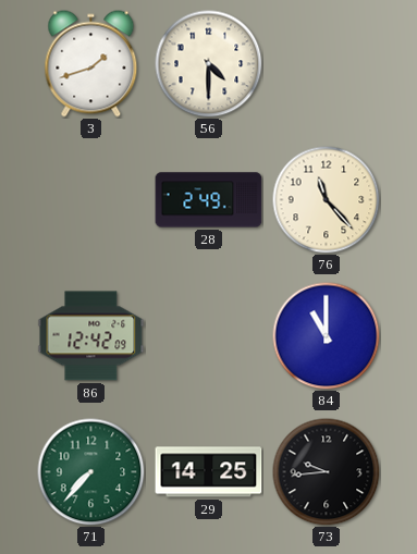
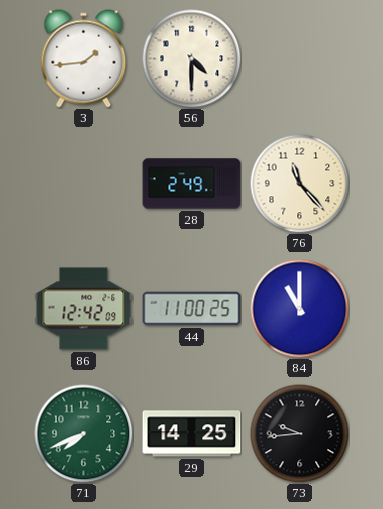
3: 1:42 -> 1:44 (84, 59)
44: none -> 11:00 (192, 309)
71: 7:37 -> 7:41 (84, 434)
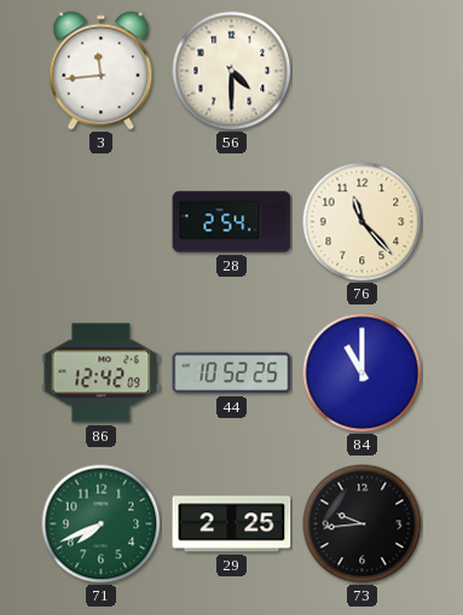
3: 1:44 -> 11:44 (102, 71)
28: 2:49 -> 2:54 (232, 222)
44: 11:00 -> 10:52 (232, 373)
29: 14:25 -> 2:25 (232, 524)
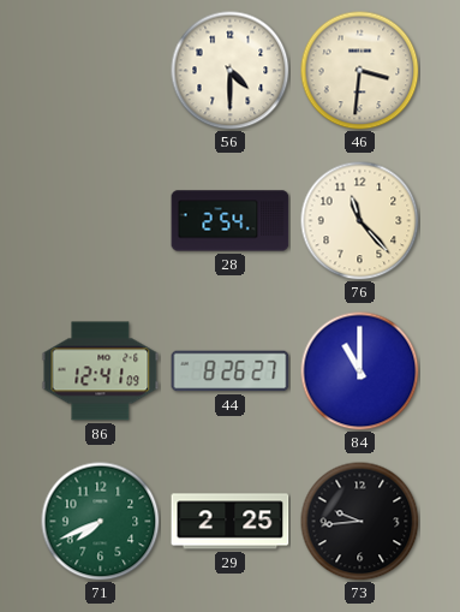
3: 11:44 -> none (102, 71)
46: none -> 3:31 (360, 71)
86: 12:42 -> 12:41 (101, 372)
44: 10:52 -> 8:26 (231, 372)
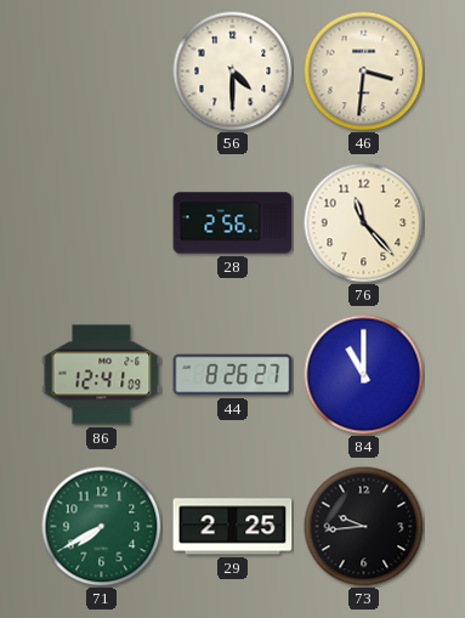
28: 2:54 -> 2:56 (233, 223)
71: 7:41 -> 7:40 (102, 527)
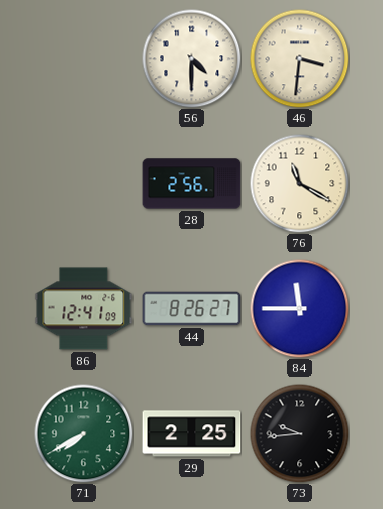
76: 11:23 -> 11:20 (300, 184)
84: 11:00 -> 11:45 (300, 309)
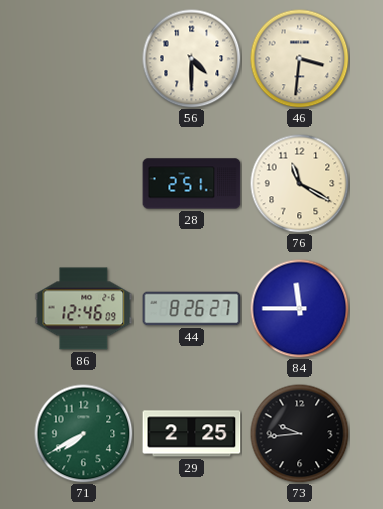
28: 2:56 -> 2:51 (192, 184)
86: 12:41 -> 12:46 (84, 309)
